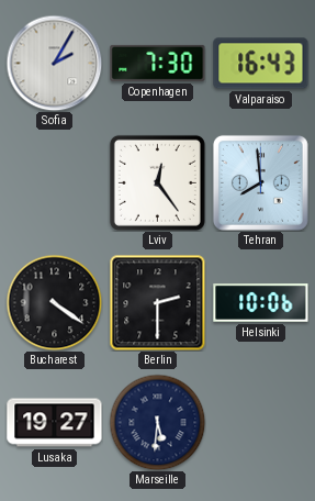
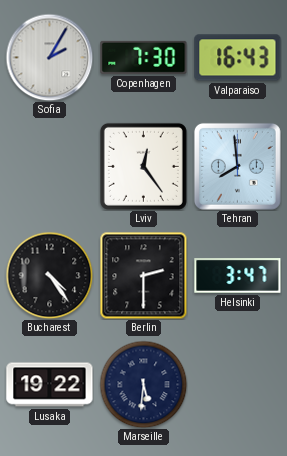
Bucharest: 4:21 -> 4:24 (49, 275)
Helsinki: 10:06 -> 3:47 (238, 276)
Lusaka: 19:27 -> 19:22 (50, 385)
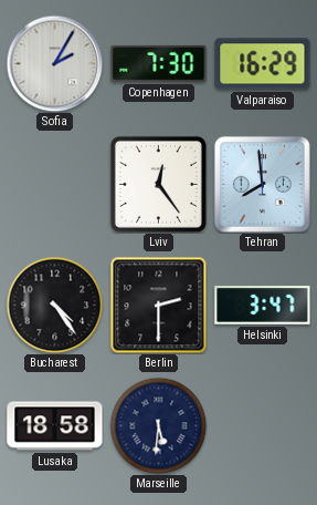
Valparaiso: 16:43 -> 16:29 (263, 64)
Lusaka: 19:22 -> 18:58 (55, 426)
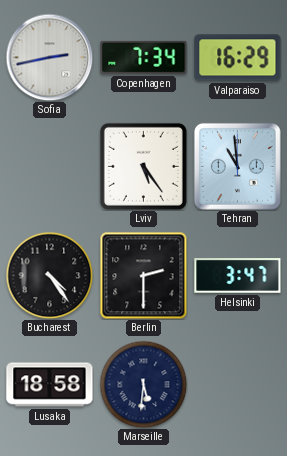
Sofia: 2:05 -> 2:43 (49, 57)
Copenhagen: 7:30 -> 7:34 (144, 57)
Lviv: 12:24 -> 5:24 (143, 166)
Tehran: 7:59 -> 10:59 (237, 166)
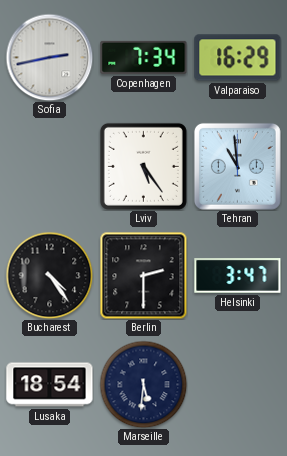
Lusaka: 18:58 -> 18:54 (50, 385)
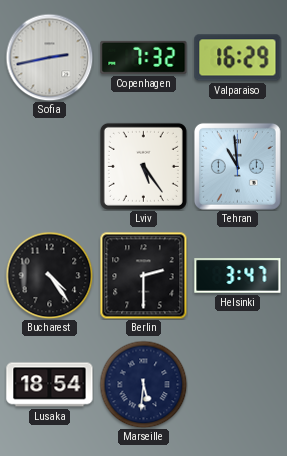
Copenhagen: 7:34 -> 7:32 (144, 57)
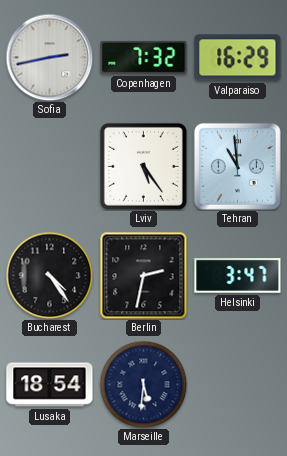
Berlin: 2:30 -> 2:32 (143, 275)
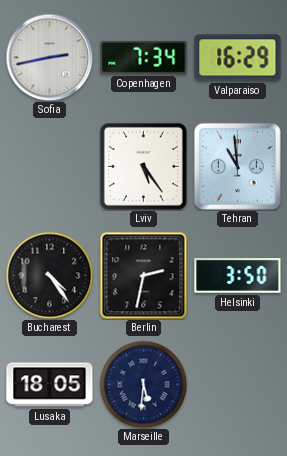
Copenhagen: 7:32 -> 7:34 (144, 57)
Helsinki: 3:47 -> 3:50 (238, 276)
Lusaka: 18:54 -> 18:05 (50, 385)
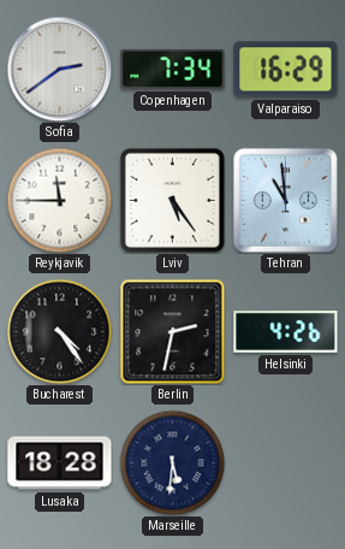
Sofia: 2:43 -> 2:39 (59, 69)
Reykjavik: none -> 11:45 (59, 200)
Helsinki: 3:50 -> 4:26 (286, 332)
Lusaka: 18:05 -> 18:28 (60, 464)
